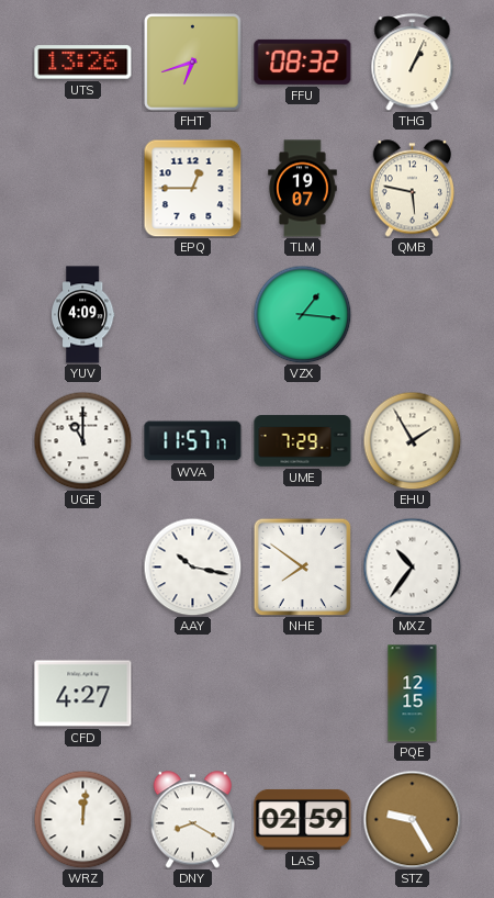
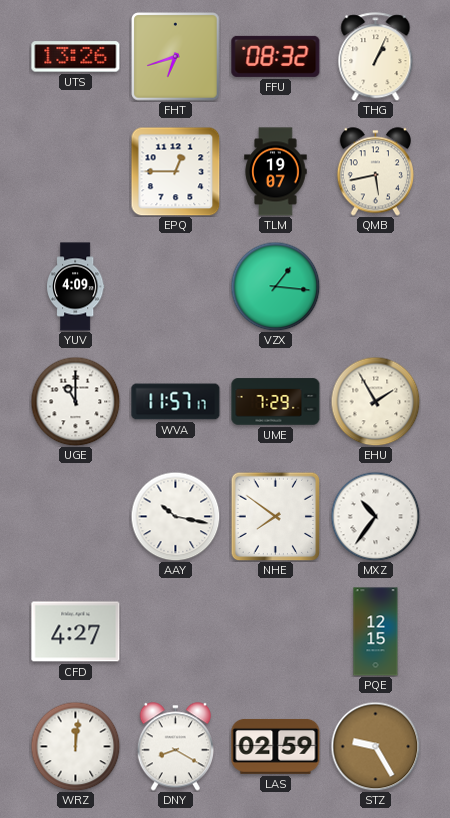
QMB: 5:47 -> 5:43 (375, 172)
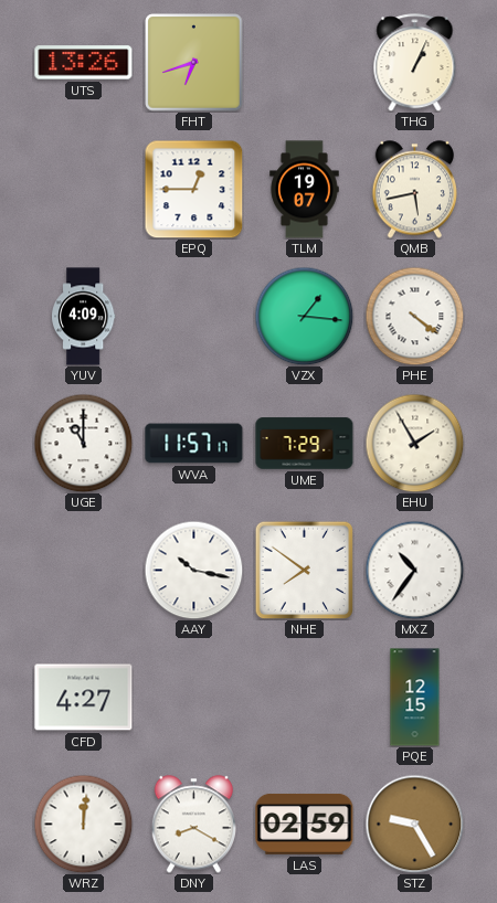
FFU: 08:32 -> none (276, 56)
PHE: none -> 4:21 (414, 316)
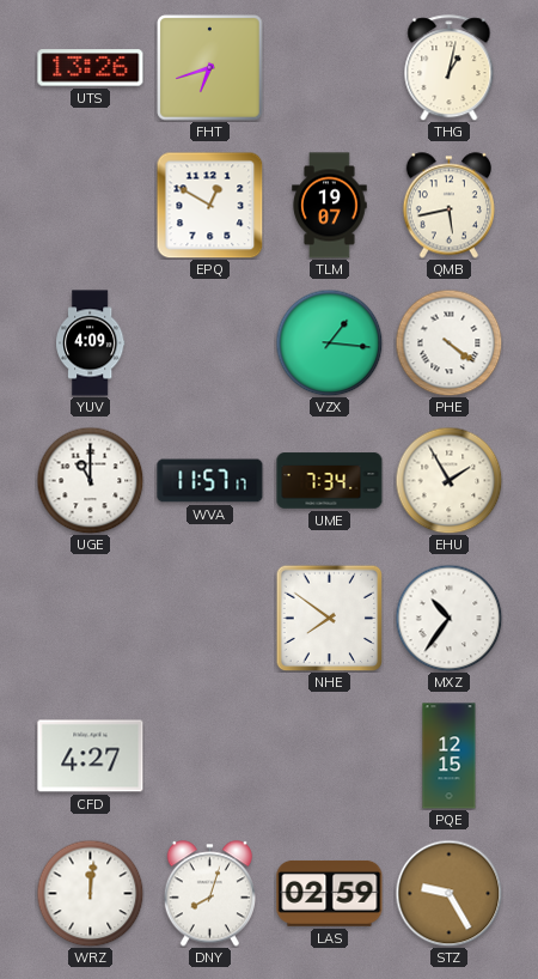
THG: 1:04 -> 1:02 (450, 68)
EPQ: 12:45 -> 12:50 (209, 205)
UME: 7:29 -> 7:34 (330, 481)
AAY: 10:17 -> none (193, 570)
DNY: 8:20 -> 8:03 (209, 894)
